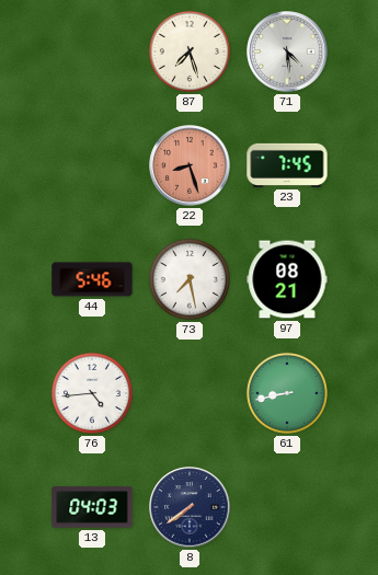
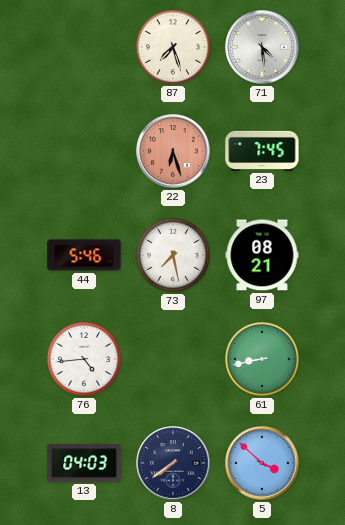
22: 8:27 -> 6:27 (173, 151)
5: none -> 3:52 (262, 463)
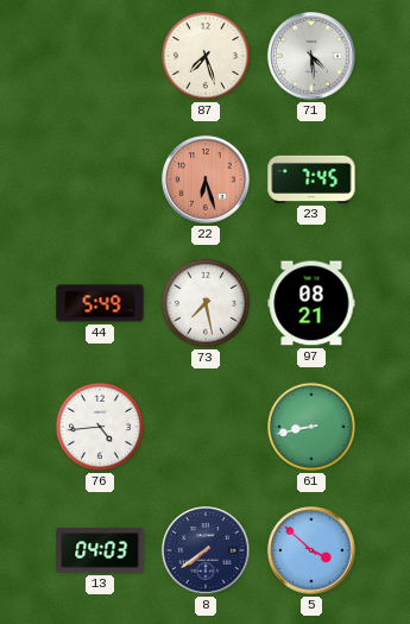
44: 5:46 -> 5:49 (100, 303)
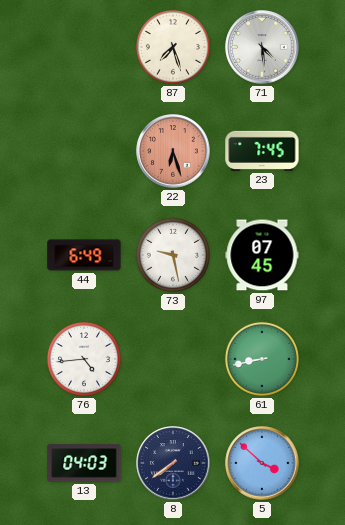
44: 5:49 -> 6:49 (84, 255)
73: 7:28 -> 9:28 (173, 255)
97: 08:21 -> 07:45 (262, 255)
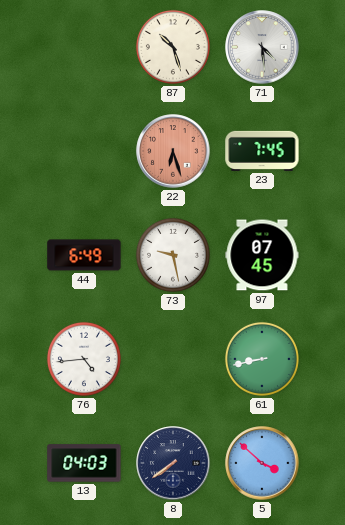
87: 7:27 -> 10:27 (173, 47)
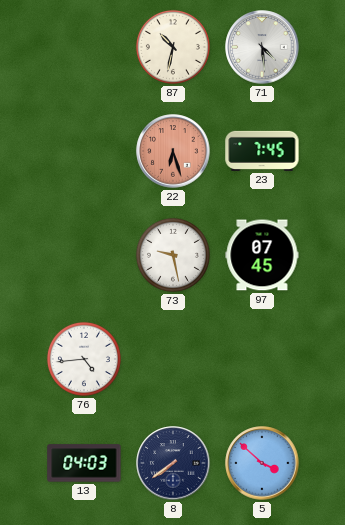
87: 10:27 -> 10:32 (173, 47)
44: 6:49 -> none (84, 255)
61: 8:43 -> none (262, 359)
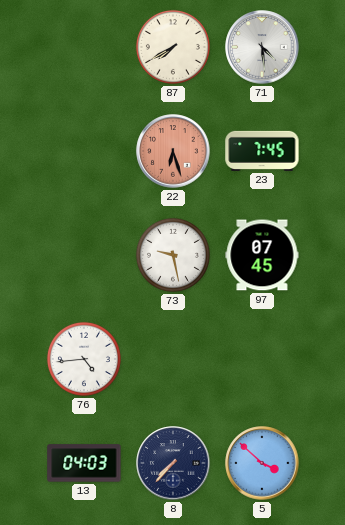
87: 10:32 -> 7:40 (173, 47)
8: 7:39 -> 7:37 (173, 463)
